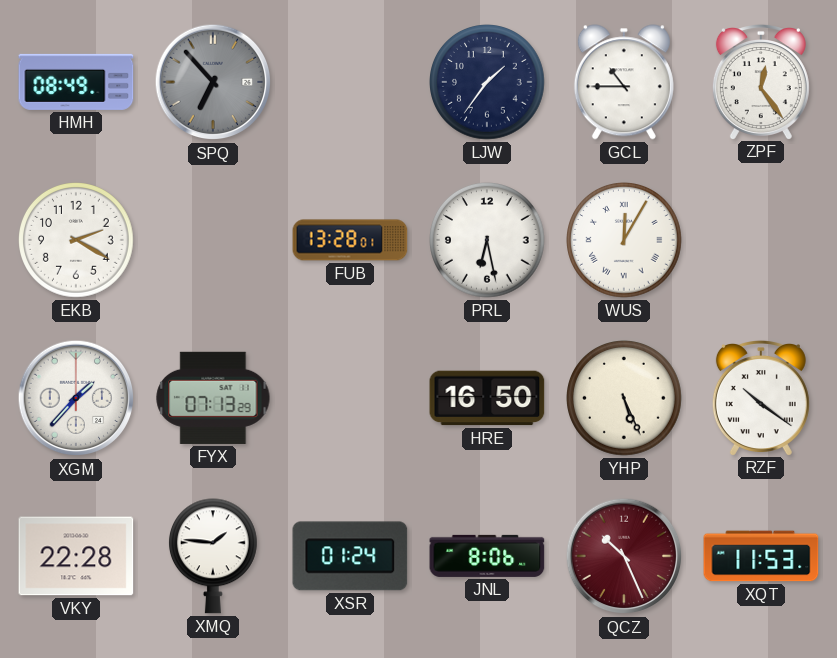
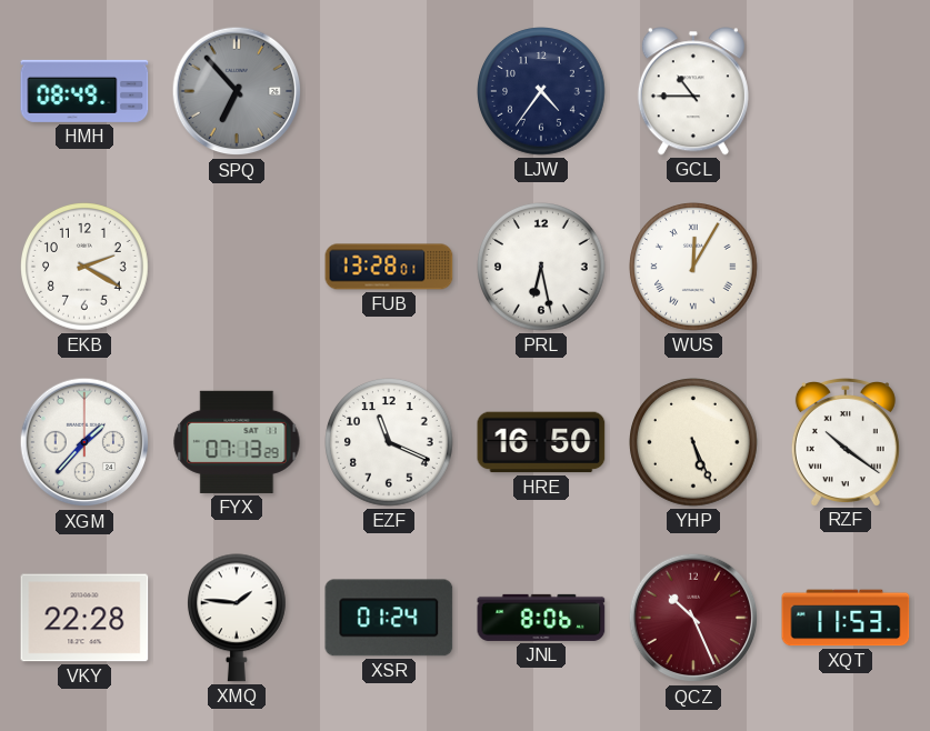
LJW: 1:36 -> 4:36 (542, 92)
ZPF: 12:24 -> none (761, 82)
EZF: none -> 11:19 (390, 443)
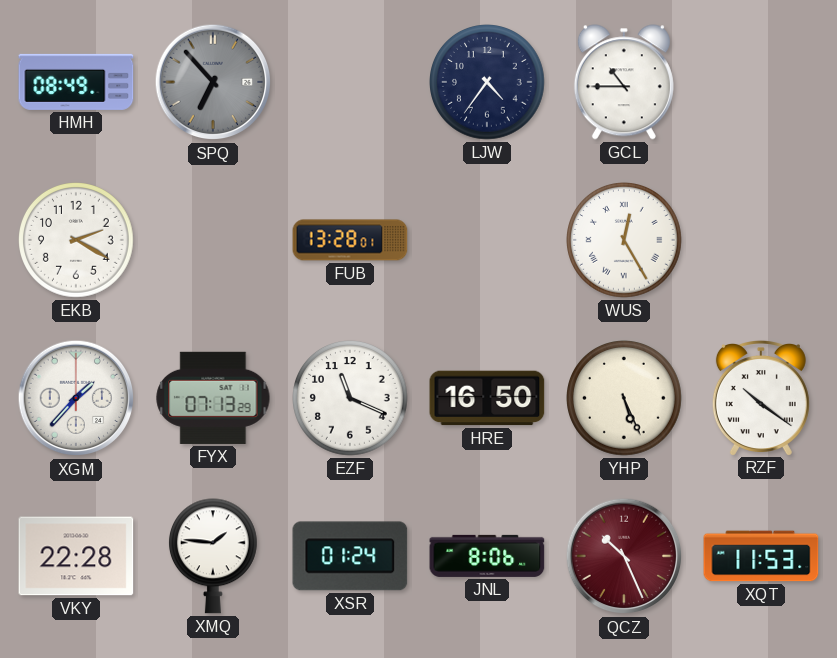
PRL: 6:28 -> none (542, 268)
WUS: 12:05 -> 12:25 (625, 241)
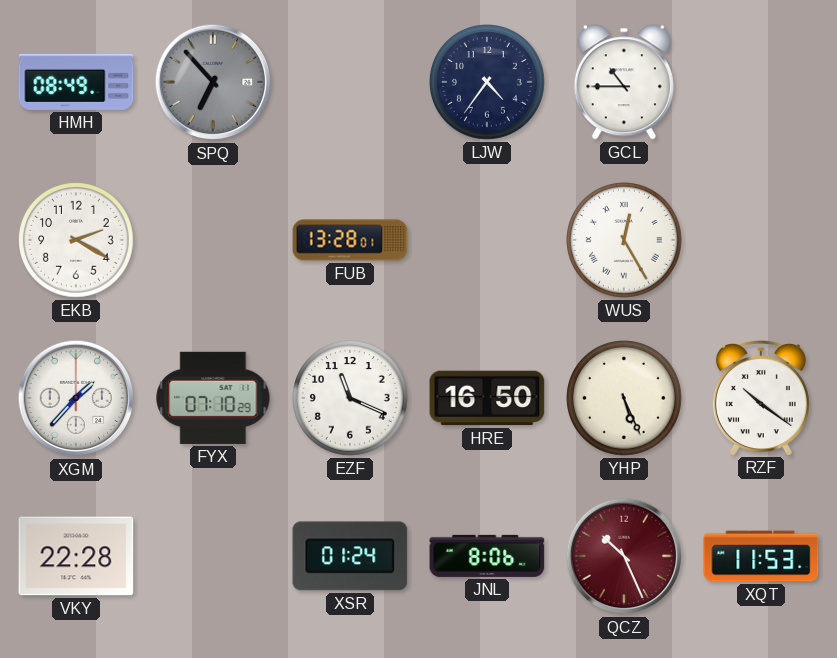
FYX: 07:13 -> 07:10 (213, 398)
XMQ: 1:46 -> none (213, 556)
